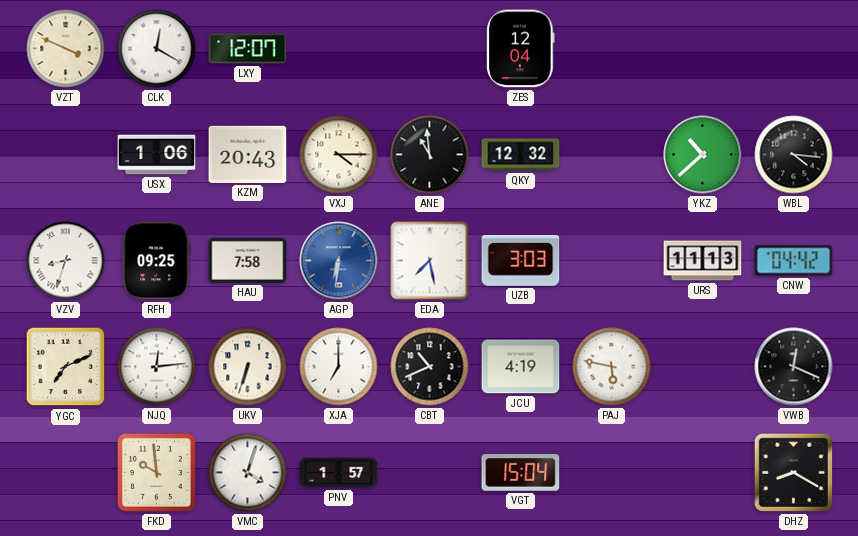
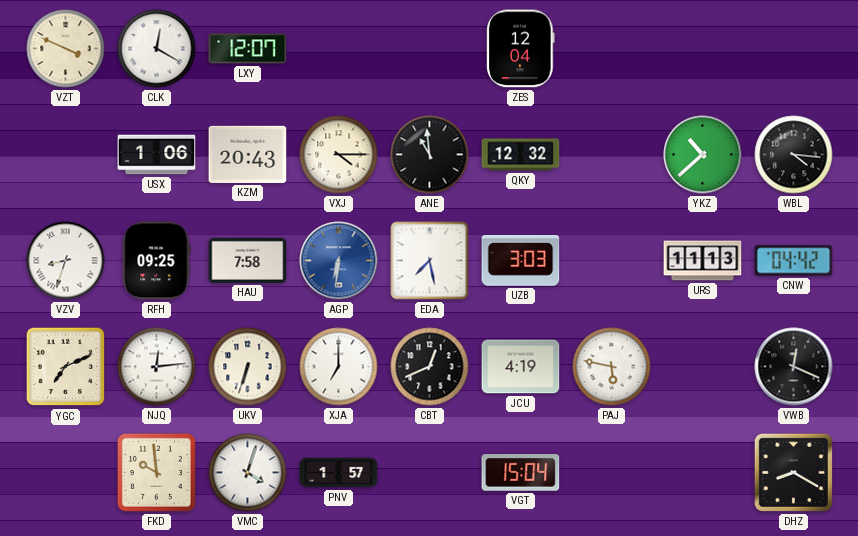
CBT: 10:41 -> 12:41 (430, 367)
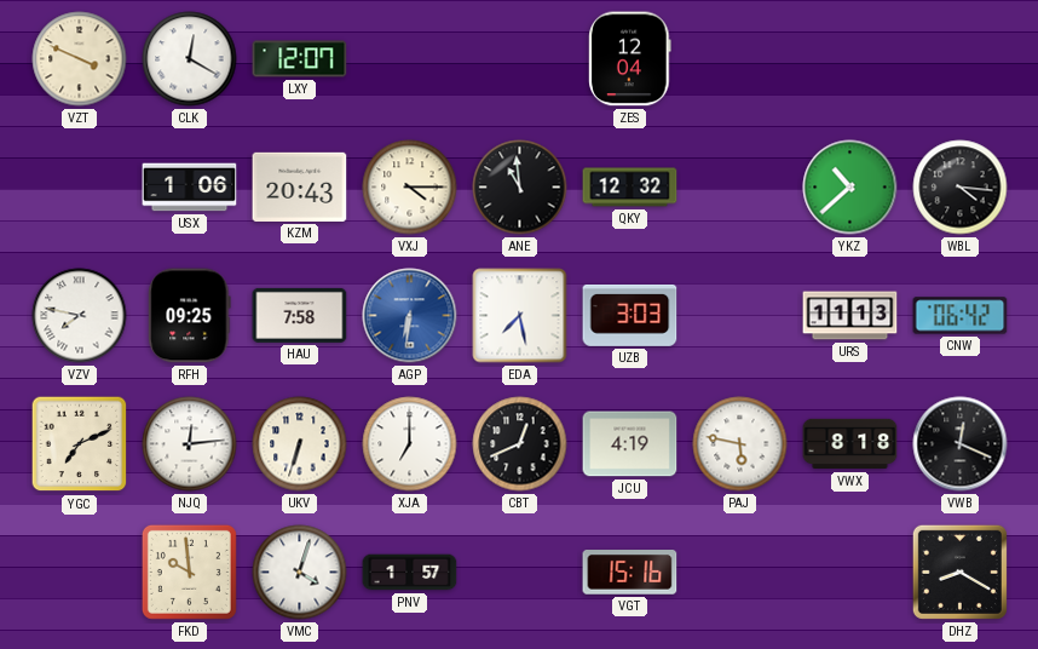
VZV: 8:33 -> 7:47 (80, 316)
CNW: 04:42 -> 06:42 (961, 316)
VWX: none -> 8:18 (850, 444)
VGT: 15:04 -> 15:16 (630, 573)
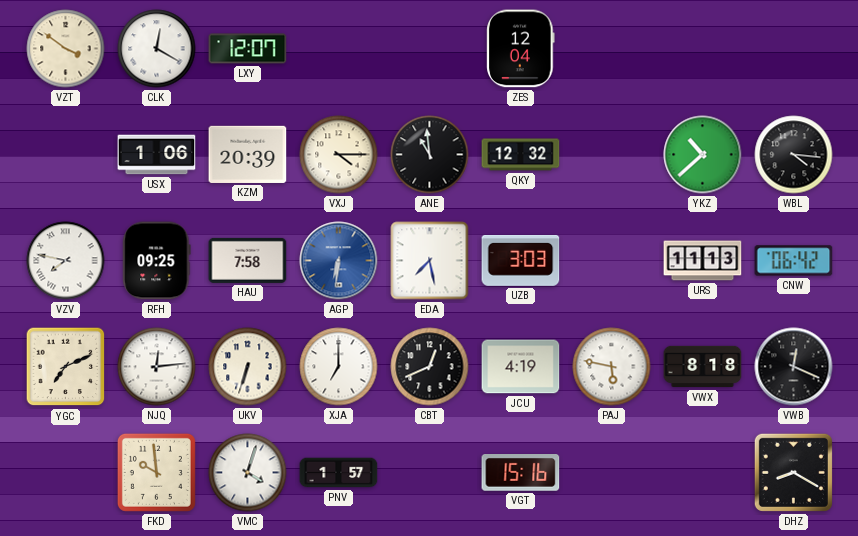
VZT: 3:49 -> 3:51 (66, 49)
KZM: 20:43 -> 20:39 (248, 154)
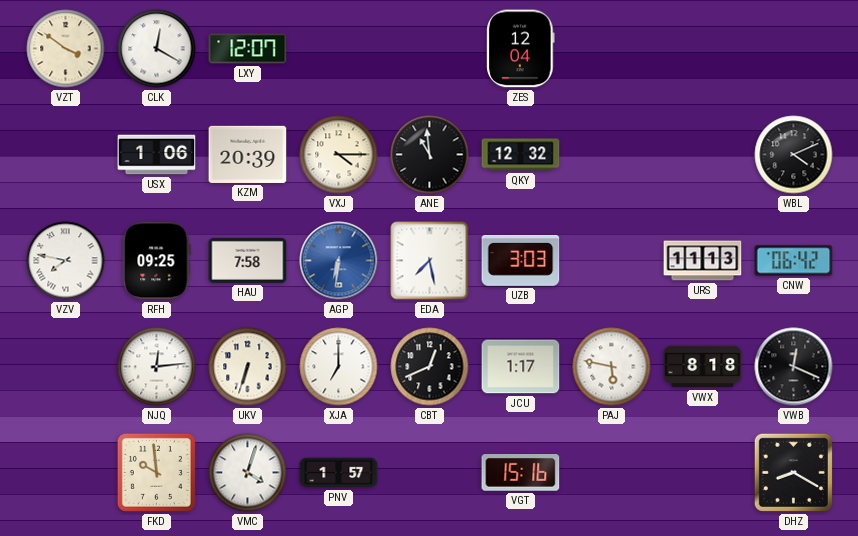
YKZ: 10:38 -> none (703, 155)
WBL: 4:16 -> 4:11 (794, 155)
YGC: 7:11 -> none (66, 367)
JCU: 4:19 -> 1:17 (521, 367)
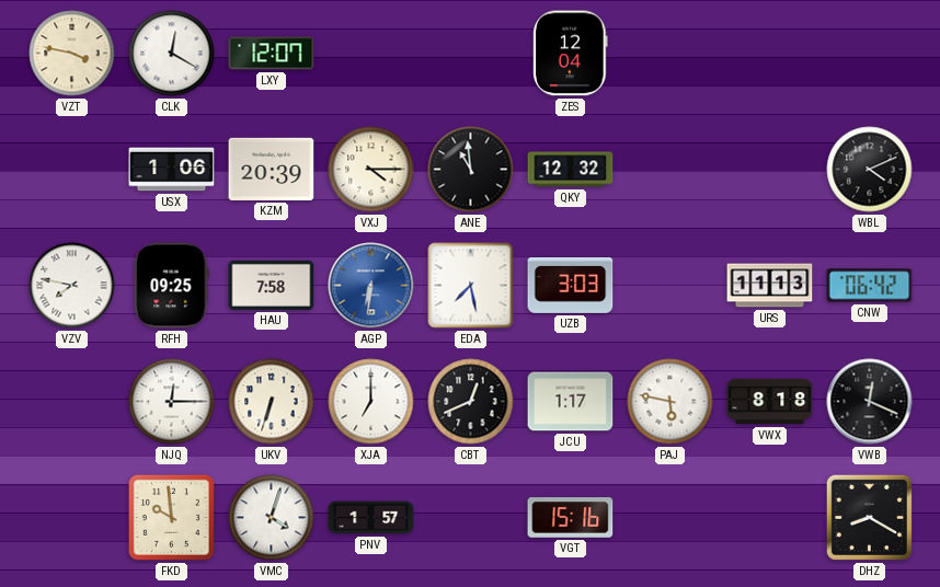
VZT: 3:51 -> 3:47 (72, 54)
NJQ: 12:14 -> 12:15 (172, 402)
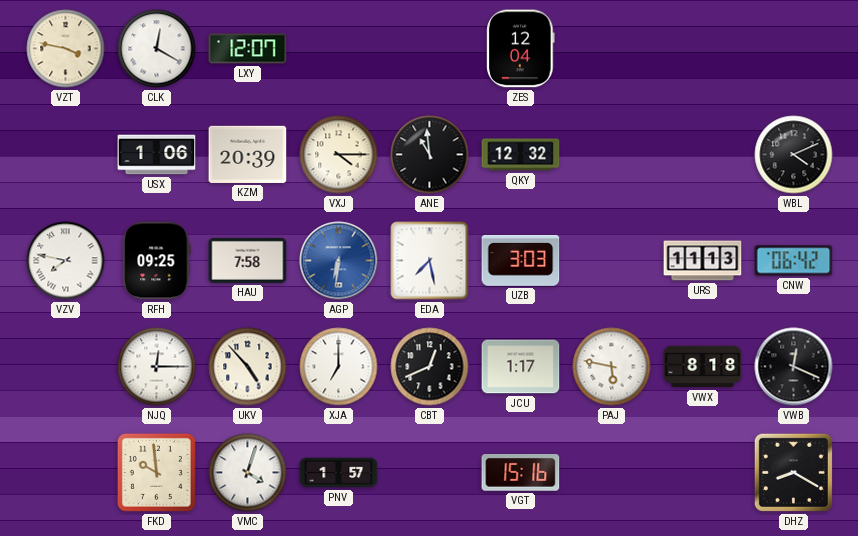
UKV: 6:33 -> 4:53 (248, 367)
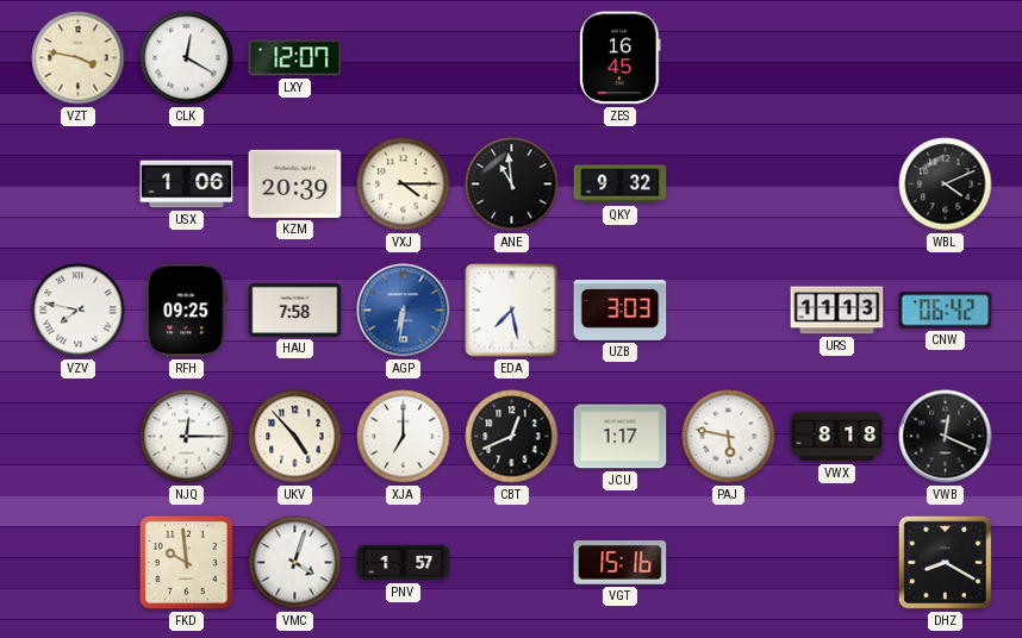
ZES: 12:04 -> 16:45 (621, 58)
QKY: 12:32 -> 9:32 (621, 184)
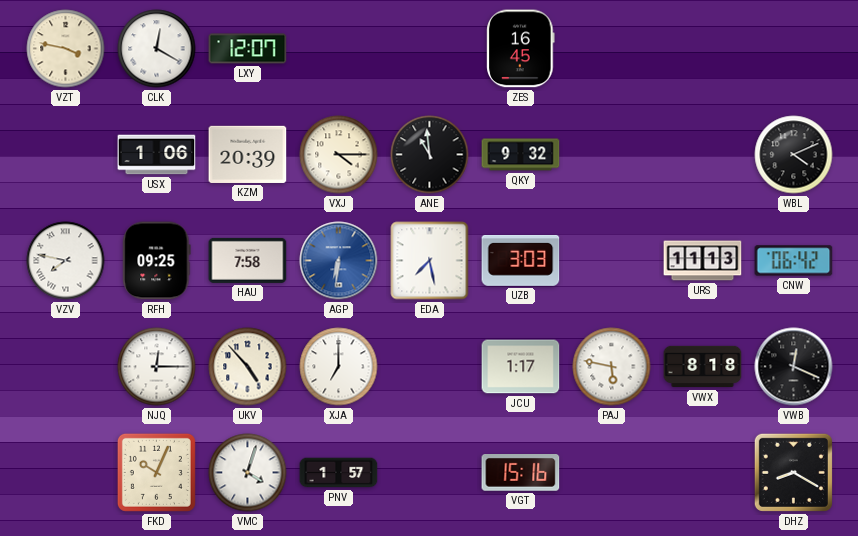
CBT: 12:41 -> none (512, 437)
FKD: 9:59 -> 10:04 (156, 472)
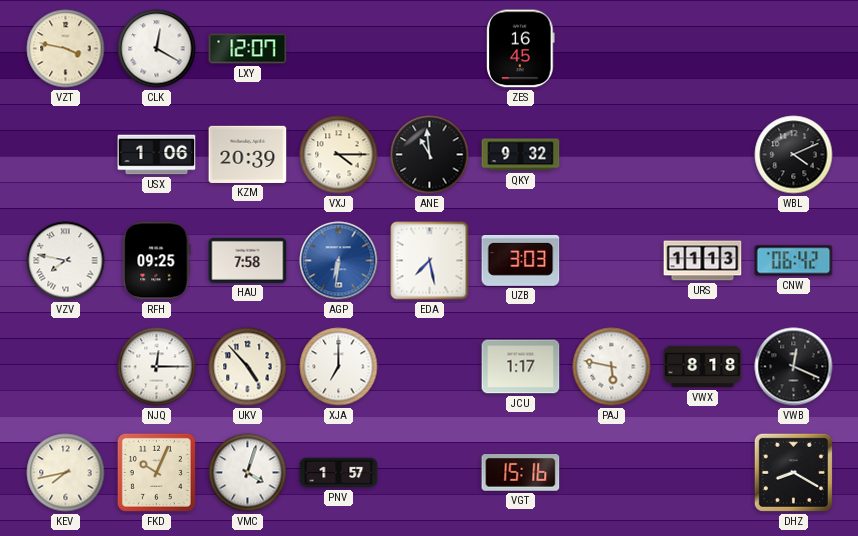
KEV: none -> 7:43 (66, 473)
